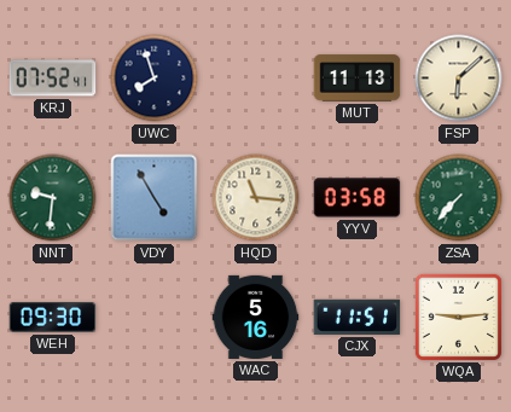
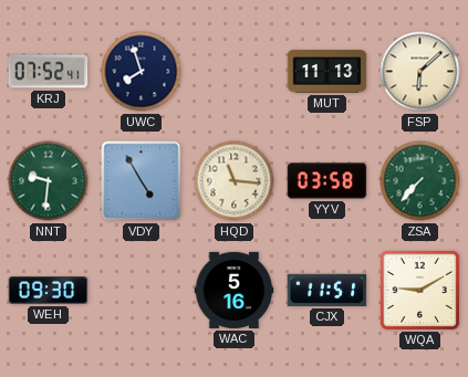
WQA: 9:14 -> 9:10 (419, 290)
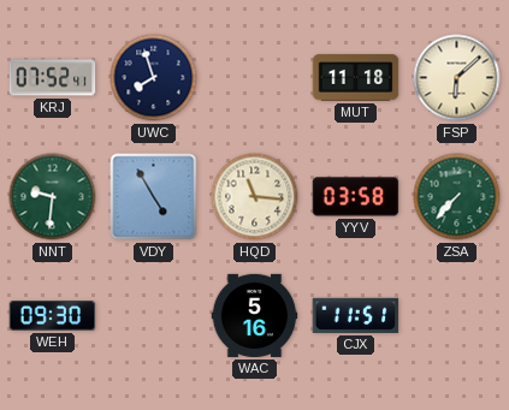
MUT: 11:13 -> 11:18 (356, 78)
WQA: 9:10 -> none (419, 290)
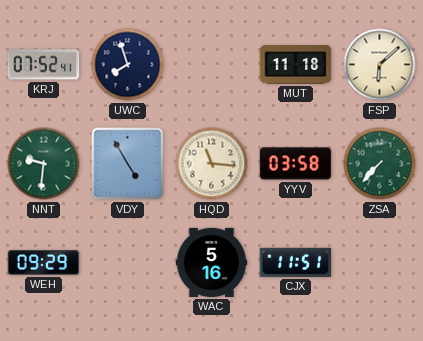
WEH: 09:30 -> 09:29 (44, 263)
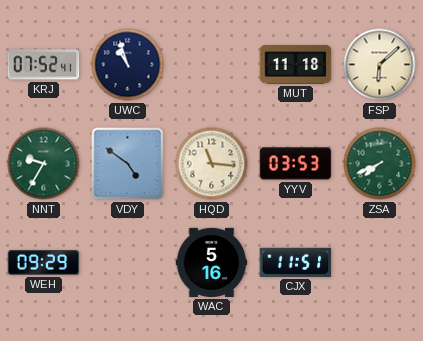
UWC: 7:57 -> 10:57 (128, 65)
NNT: 9:31 -> 9:35 (44, 164)
VDY: 4:55 -> 4:51 (128, 164)
YYV: 03:58 -> 03:53 (296, 164)
ZSA: 7:37 -> 7:41 (380, 164)
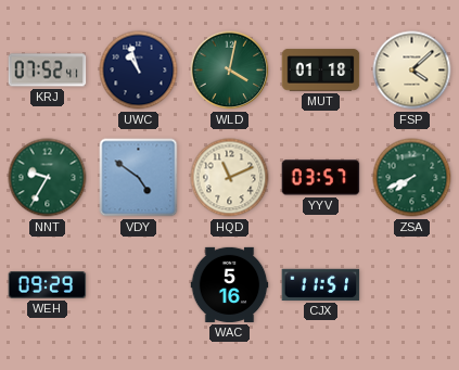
WLD: none -> 4:02 (230, 71)
MUT: 11:18 -> 01:18 (321, 71)
FSP: 6:08 -> 4:08 (412, 71)
HQD: 11:16 -> 11:11 (230, 178)
YYV: 03:53 -> 03:57 (321, 178)
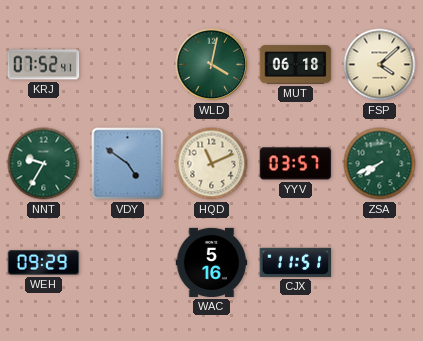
UWC: 10:57 -> none (139, 71)
MUT: 01:18 -> 06:18 (296, 65)
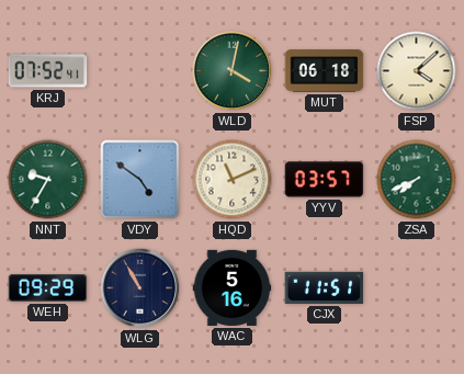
WLG: none -> 10:55 (140, 288)
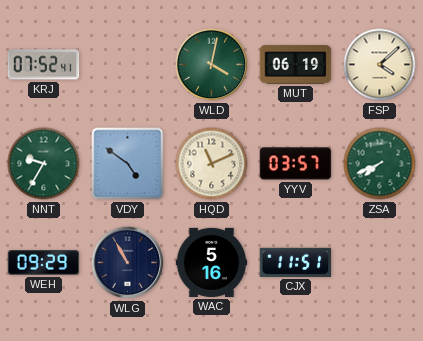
MUT: 06:18 -> 06:19 (296, 65)
